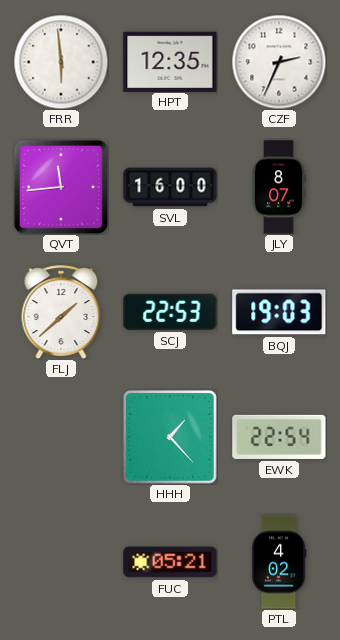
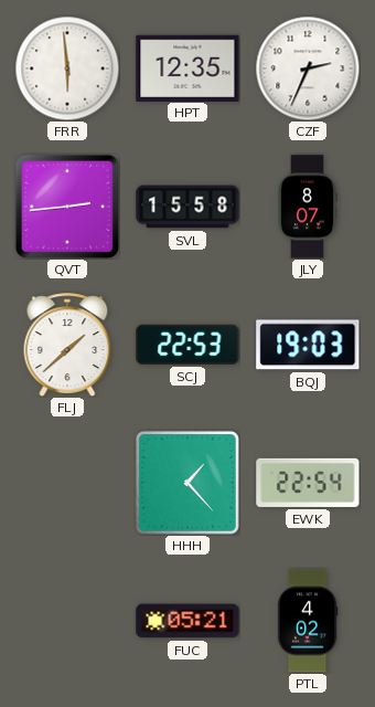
QVT: 11:44 -> 2:44 (67, 207)
SVL: 16:00 -> 15:58 (187, 207)
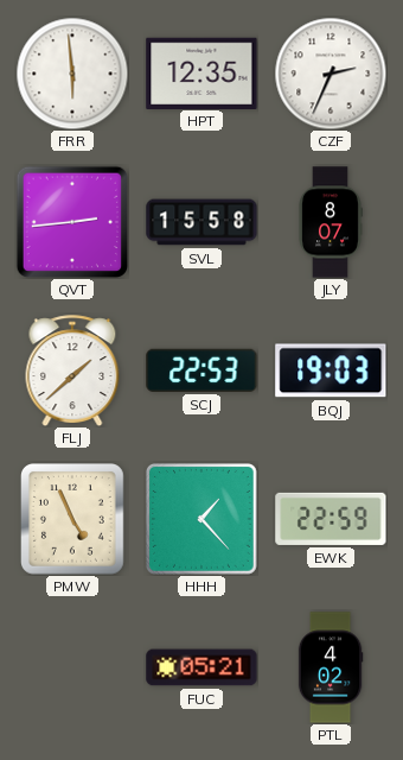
PMW: none -> 4:56 (73, 520)
EWK: 22:54 -> 22:59 (331, 519)
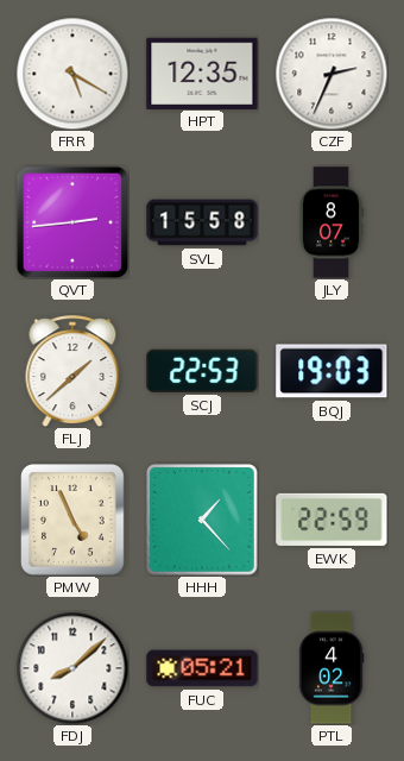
FRR: 5:59 -> 5:20 (72, 74)
FDJ: none -> 8:08 (72, 668)
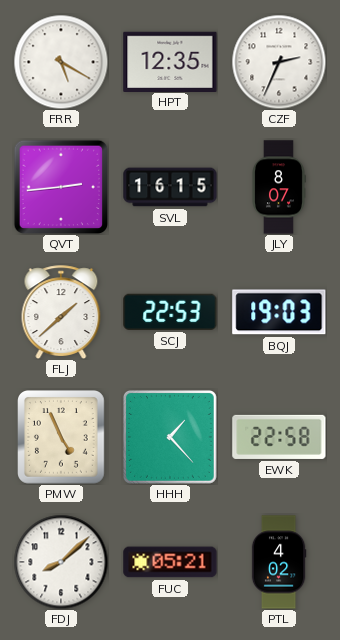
SVL: 15:58 -> 16:15 (170, 187)
EWK: 22:59 -> 22:58 (279, 437)
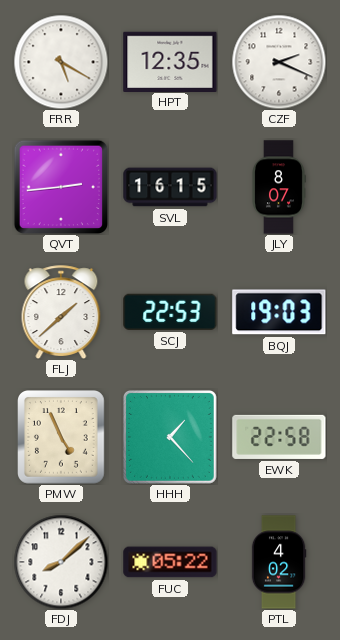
CZF: 2:34 -> 2:19 (279, 62)
FUC: 05:21 -> 05:22 (170, 562)
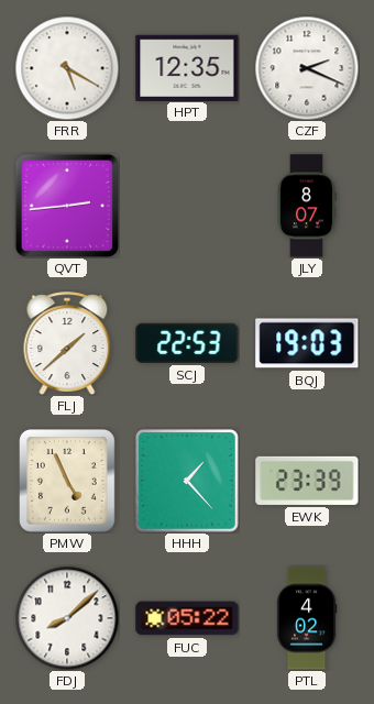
SVL: 16:15 -> none (170, 187)
EWK: 22:58 -> 23:39 (307, 481)
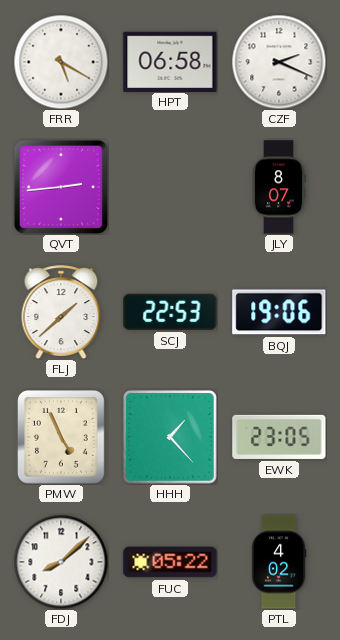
HPT: 12:35 -> 06:58 (170, 61)
BQJ: 19:03 -> 19:06 (279, 312)
EWK: 23:39 -> 23:05 (279, 437)
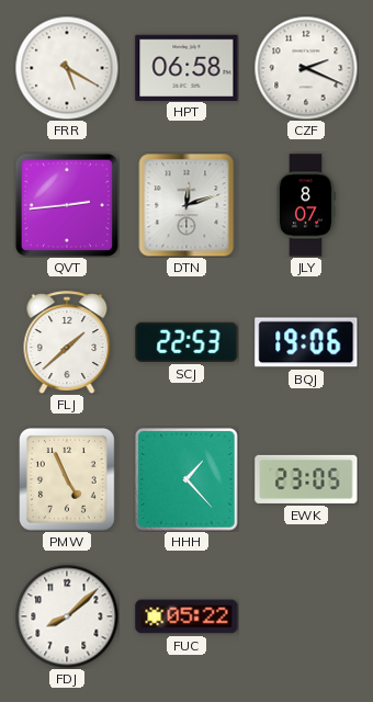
DTN: none -> 12:12 (187, 205)
PTL: 4:02 -> none (279, 562)
